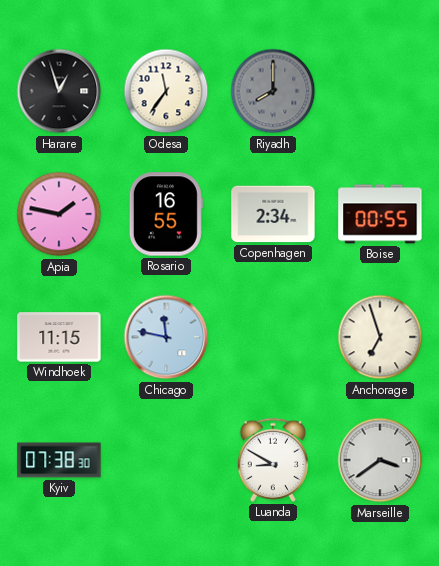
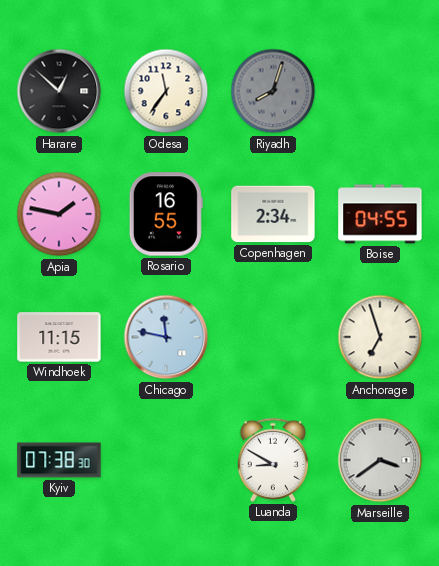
Harare: 12:57 -> 12:52 (59, 91)
Riyadh: 8:00 -> 8:03 (273, 91)
Boise: 00:55 -> 04:55 (380, 214)
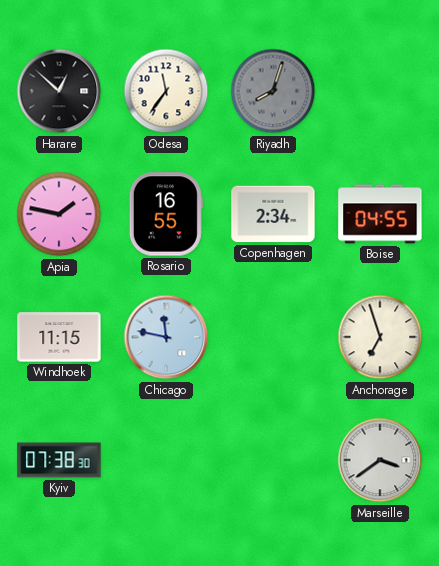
Luanda: 8:50 -> none (272, 460)
